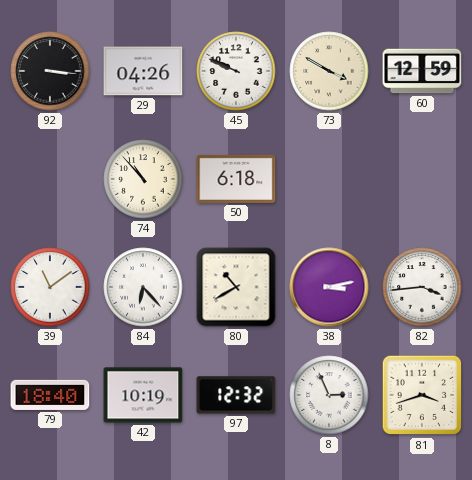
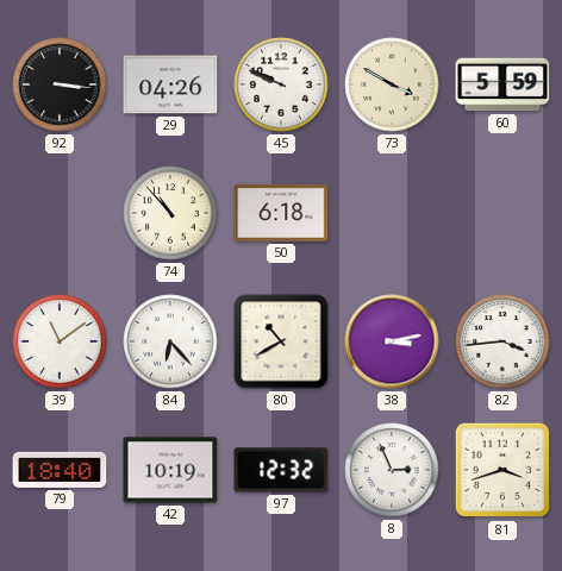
60: 12:59 -> 5:59 (502, 84)
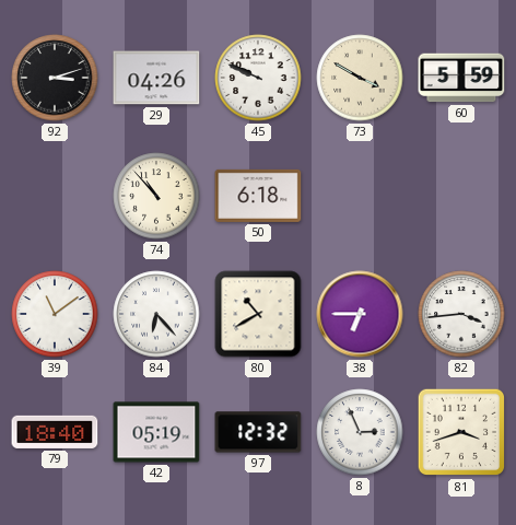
92: 3:16 -> 3:12 (55, 78)
38: 3:13 -> 6:45 (360, 314)
42: 10:19 -> 05:19 (156, 432)
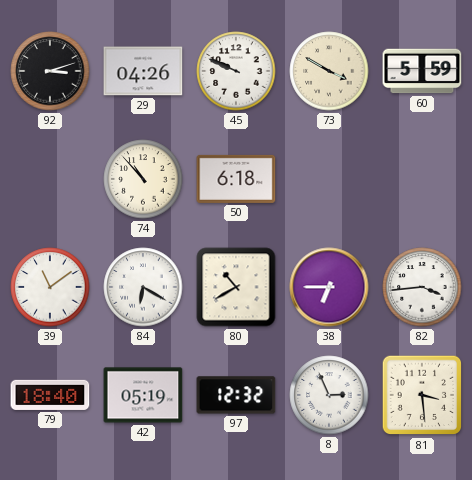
84: 6:23 -> 6:20 (143, 287)
81: 3:42 -> 3:29 (422, 395)
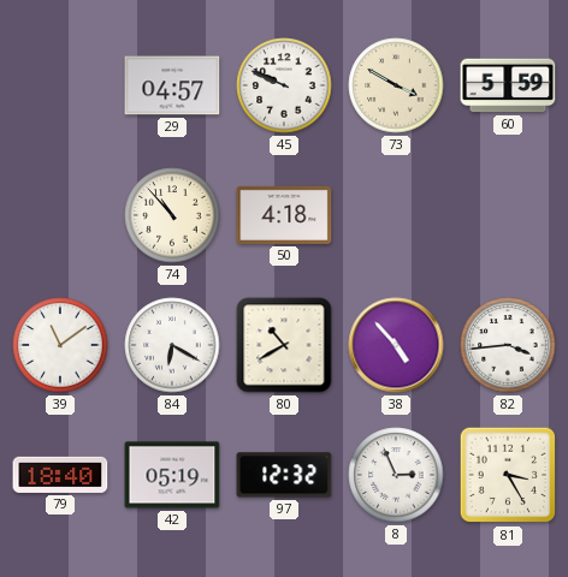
92: 3:12 -> none (50, 71)
29: 04:26 -> 04:57 (172, 85)
50: 6:18 -> 4:18 (284, 215)
38: 6:45 -> 4:53 (396, 345)
81: 3:29 -> 3:25 (508, 475)
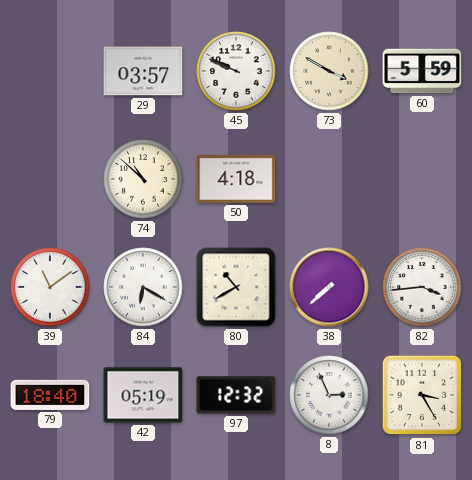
29: 04:57 -> 03:57 (143, 71)
74: 10:53 -> 10:52 (143, 179)
38: 4:53 -> 7:38 (329, 287)
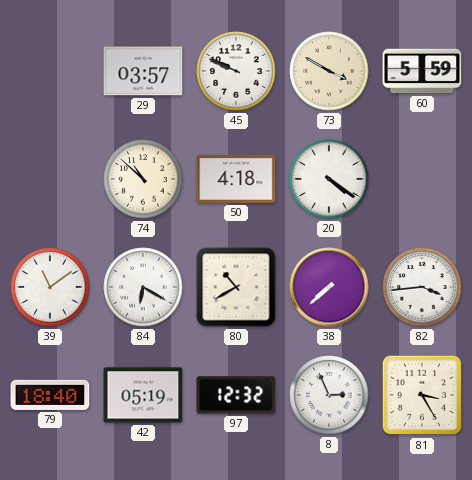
20: none -> 4:21 (329, 179)
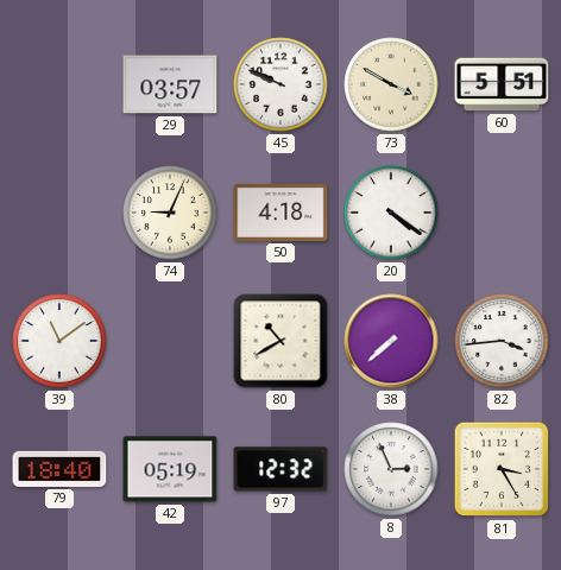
60: 5:59 -> 5:51 (502, 84)
74: 10:52 -> 9:04 (170, 213)
84: 6:20 -> none (143, 287)
